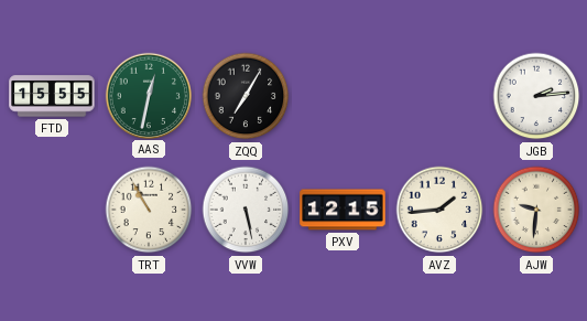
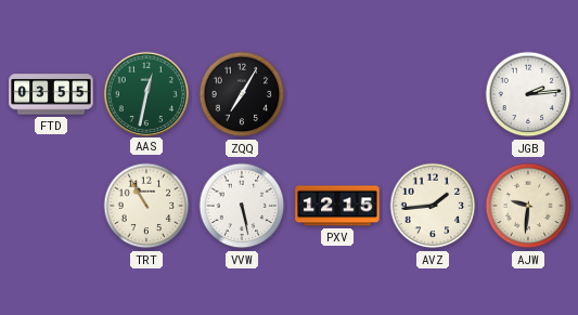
FTD: 15:55 -> 03:55 (51, 94)
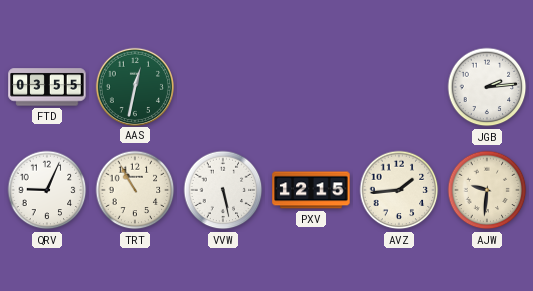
ZQQ: 7:05 -> none (242, 94)
QRV: none -> 9:04 (47, 190)
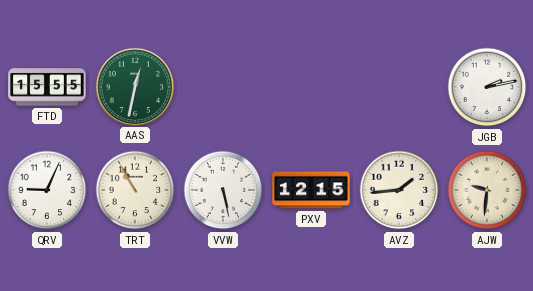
FTD: 03:55 -> 15:55 (47, 87)
JGB: 2:14 -> 2:13 (487, 87)
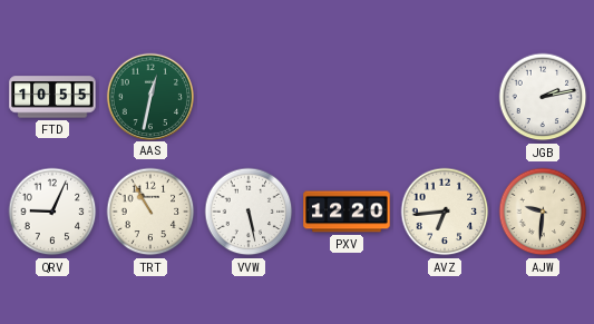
FTD: 15:55 -> 10:55 (52, 97)
PXV: 12:15 -> 12:20 (347, 212)
AVZ: 1:44 -> 6:44 (445, 212)
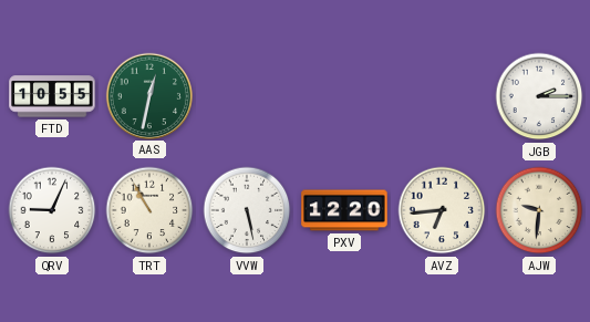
JGB: 2:13 -> 2:15 (539, 96)
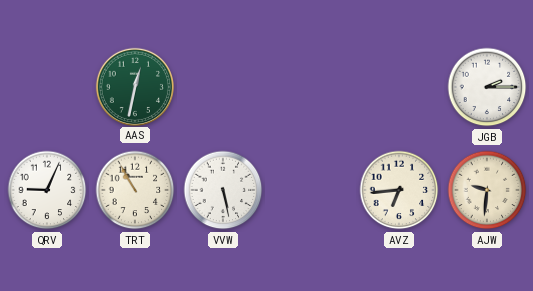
FTD: 10:55 -> none (52, 96)
PXV: 12:20 -> none (344, 210)
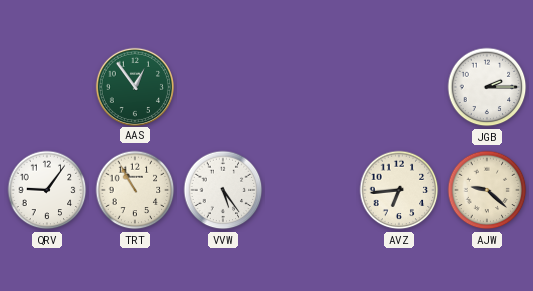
AAS: 12:32 -> 12:54 (134, 86)
QRV: 9:04 -> 9:06 (47, 190)
VVW: 5:28 -> 5:24 (223, 190)
AJW: 9:31 -> 9:22 (487, 190)
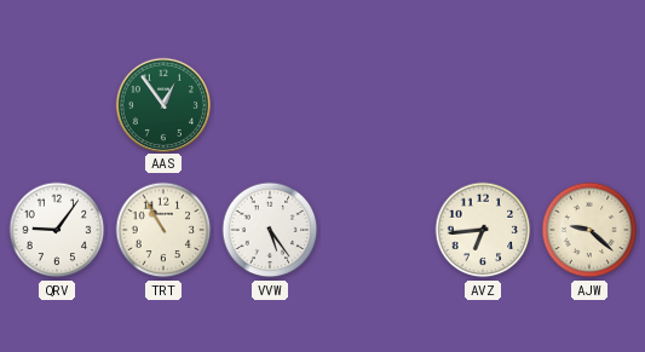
JGB: 2:15 -> none (487, 87)
